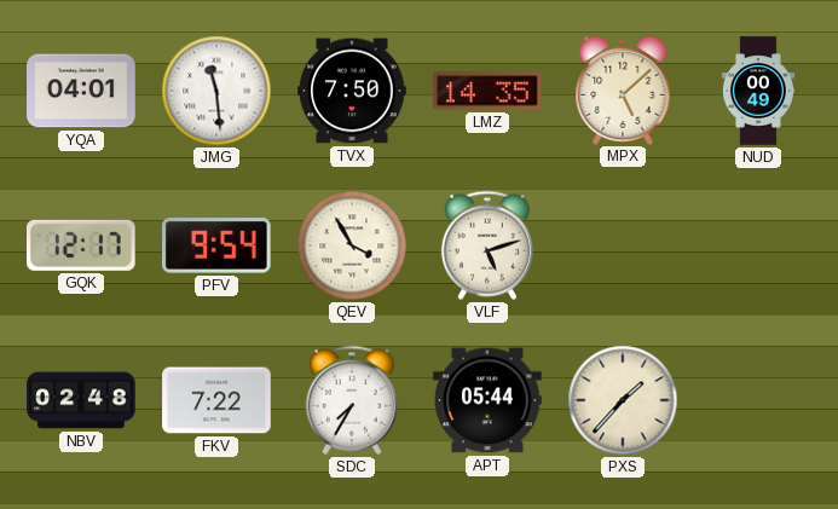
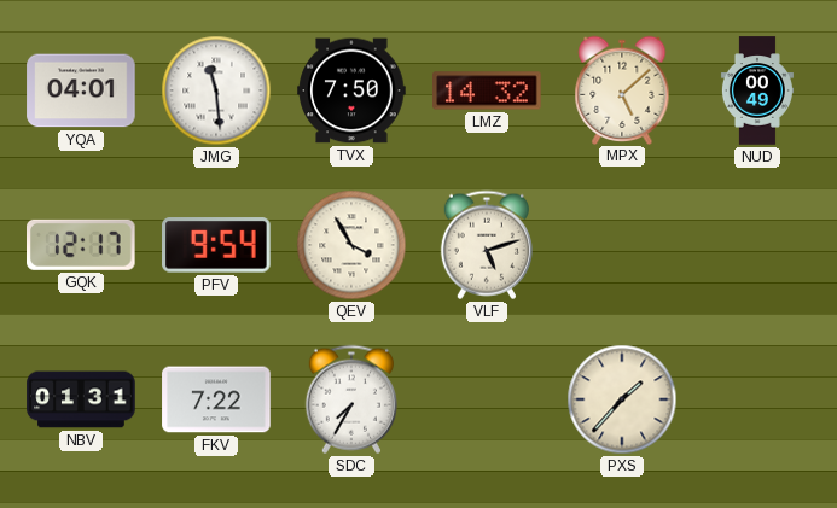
LMZ: 14:35 -> 14:32 (487, 90)
NBV: 02:48 -> 01:31 (81, 399)
APT: 05:44 -> none (487, 400)
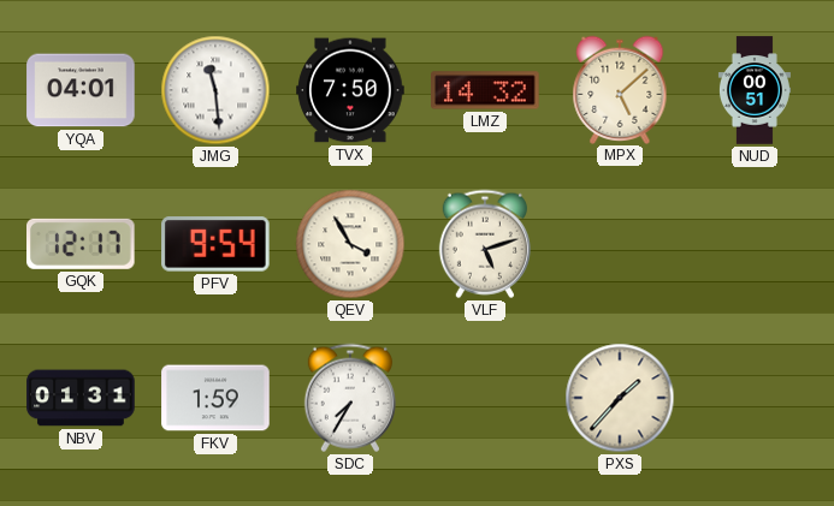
NUD: 00:49 -> 00:51 (755, 90)
FKV: 7:22 -> 1:59 (215, 398)
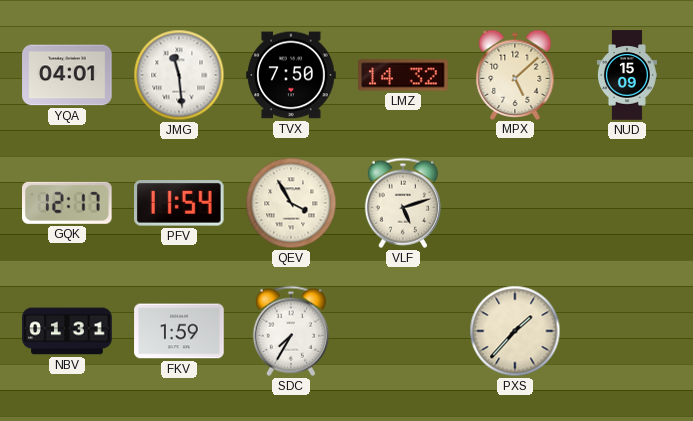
NUD: 00:51 -> 15:09 (627, 75)
PFV: 9:54 -> 11:54 (180, 203)
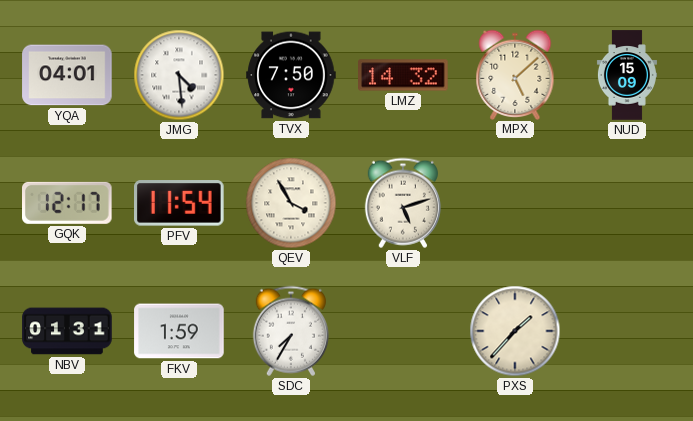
JMG: 11:29 -> 4:29 (179, 75)
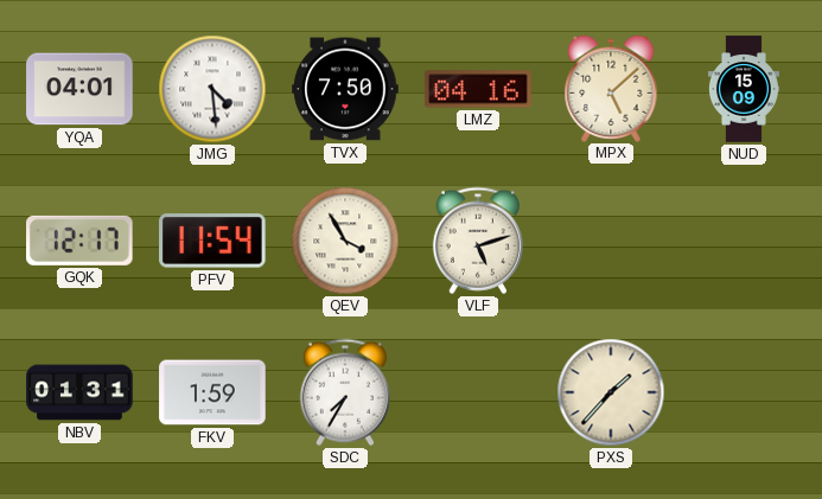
LMZ: 14:32 -> 04:16 (478, 89)
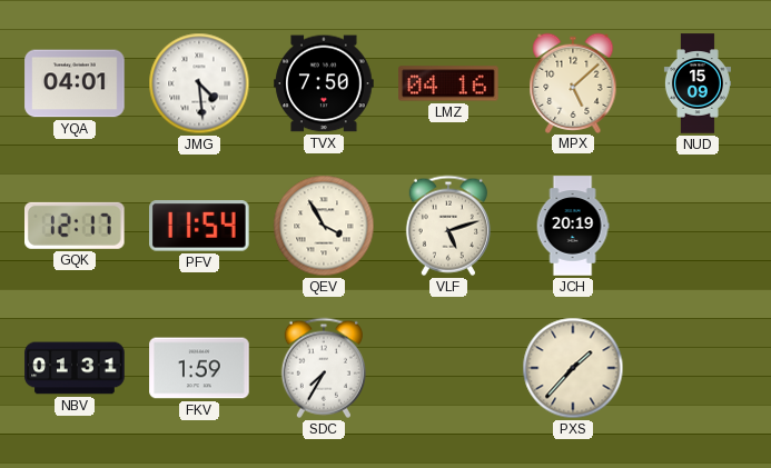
JCH: none -> 20:19 (573, 226)
